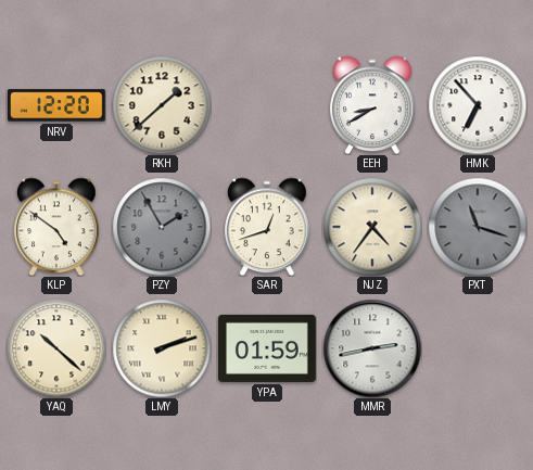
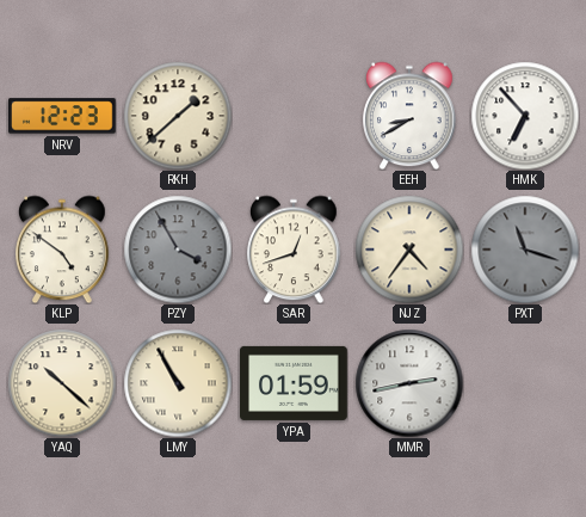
NRV: 12:20 -> 12:23 (63, 116)
PZY: 1:55 -> 3:55 (178, 250)
LMY: 2:12 -> 10:55 (178, 383)
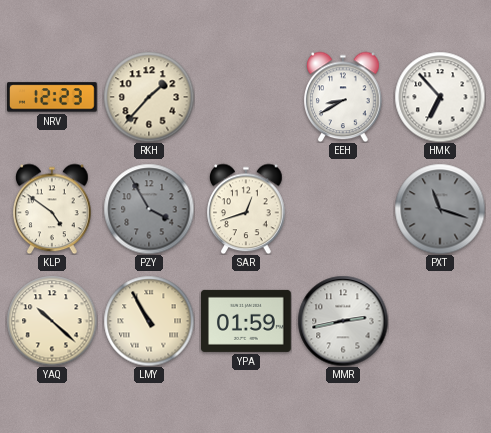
RKH: 1:38 -> 1:37 (149, 97)
NJZ: 4:36 -> none (409, 250)
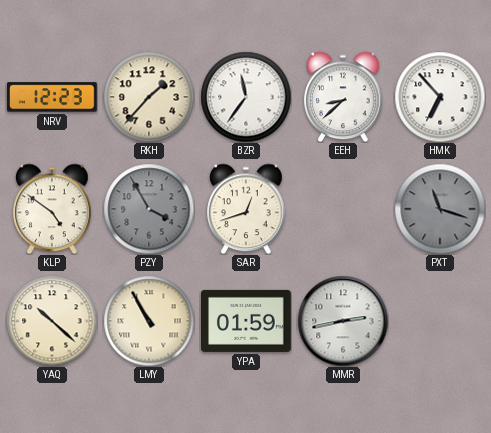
BZR: none -> 11:36 (246, 97)
EEH: 8:40 -> 8:38 (343, 97)
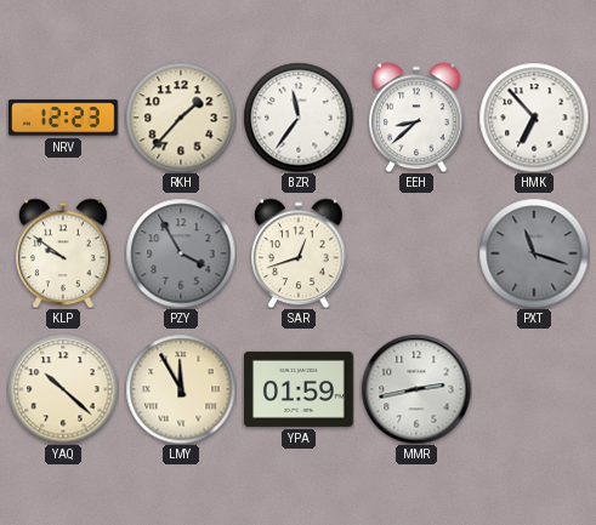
KLP: 4:51 -> 9:51 (63, 253)
LMY: 10:55 -> 11:55 (181, 389)
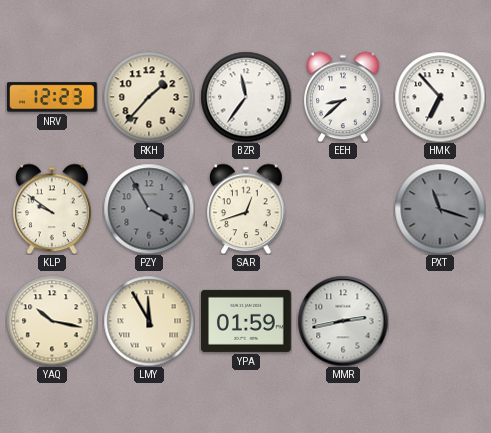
YAQ: 10:22 -> 10:17 (52, 321)
